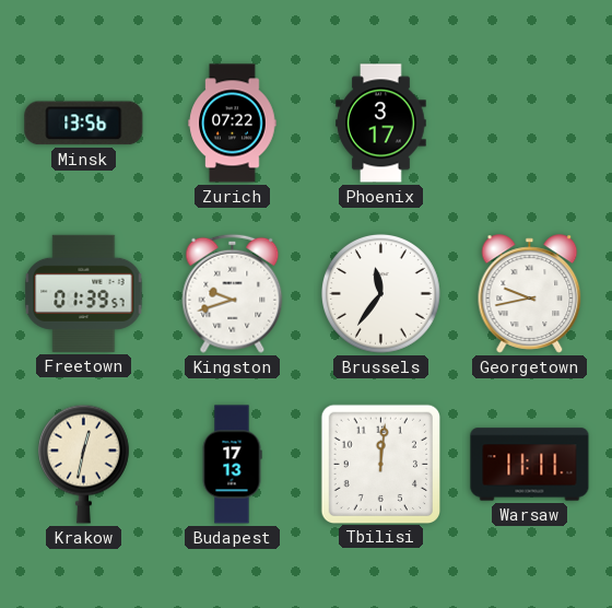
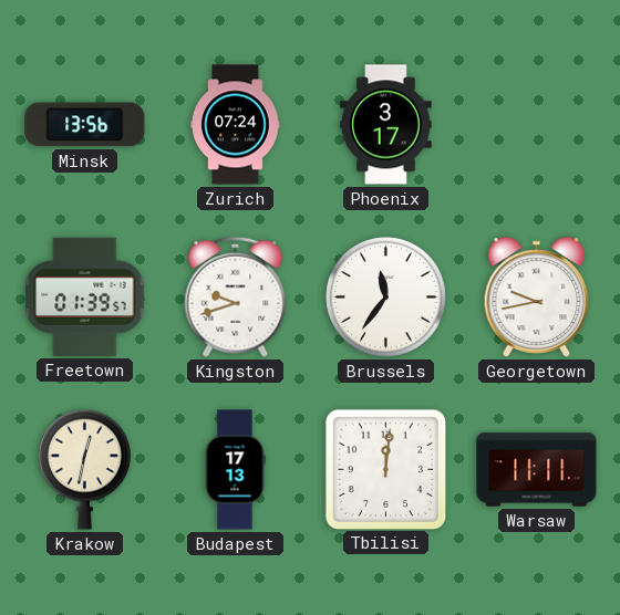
Zurich: 07:22 -> 07:24 (236, 125)
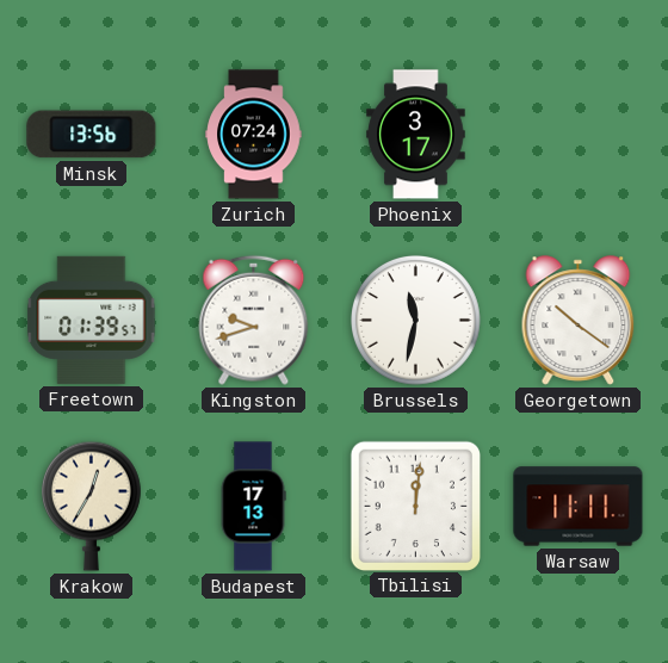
Brussels: 11:36 -> 11:32 (415, 320)
Georgetown: 9:43 -> 10:21 (579, 321)
Krakow: 12:32 -> 12:35 (91, 506)
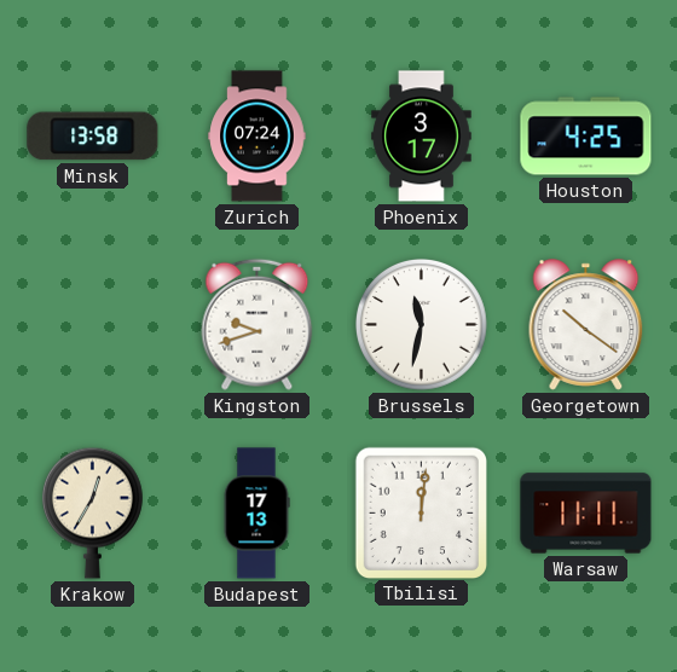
Minsk: 13:56 -> 13:58 (93, 137)
Houston: none -> 4:25 (586, 137)
Freetown: 01:39 -> none (92, 320)
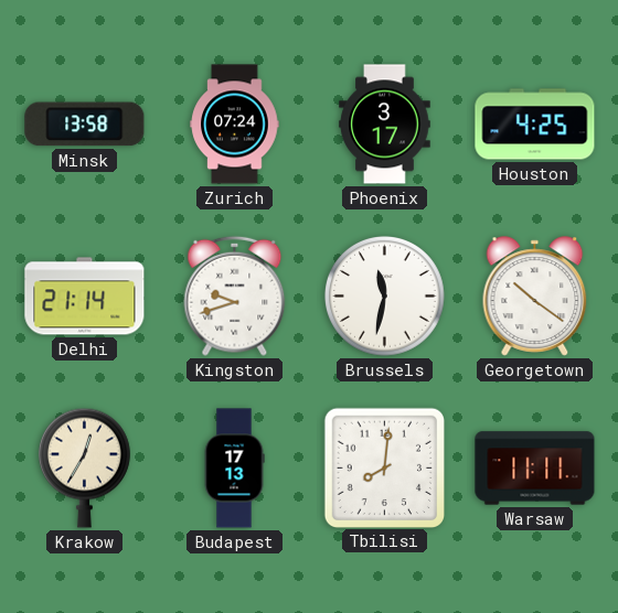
Delhi: none -> 21:14 (85, 297)
Tbilisi: 12:01 -> 8:01 (384, 467)
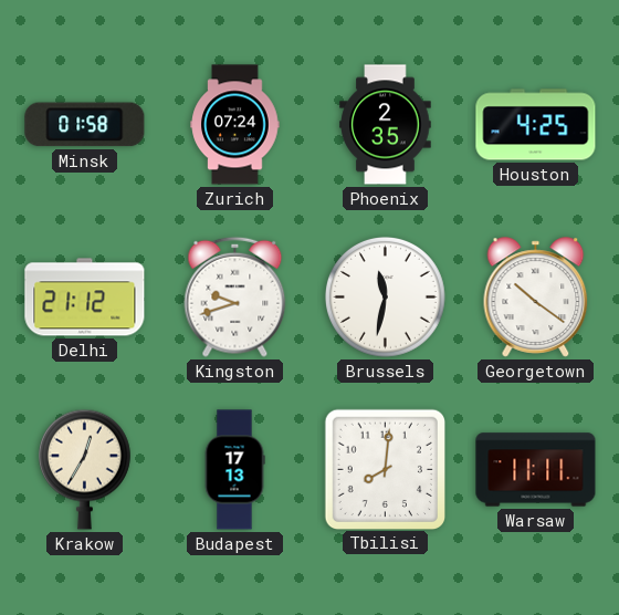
Minsk: 13:58 -> 01:58 (85, 125)
Phoenix: 3:17 -> 2:35 (386, 125)
Delhi: 21:14 -> 21:12 (85, 298)
